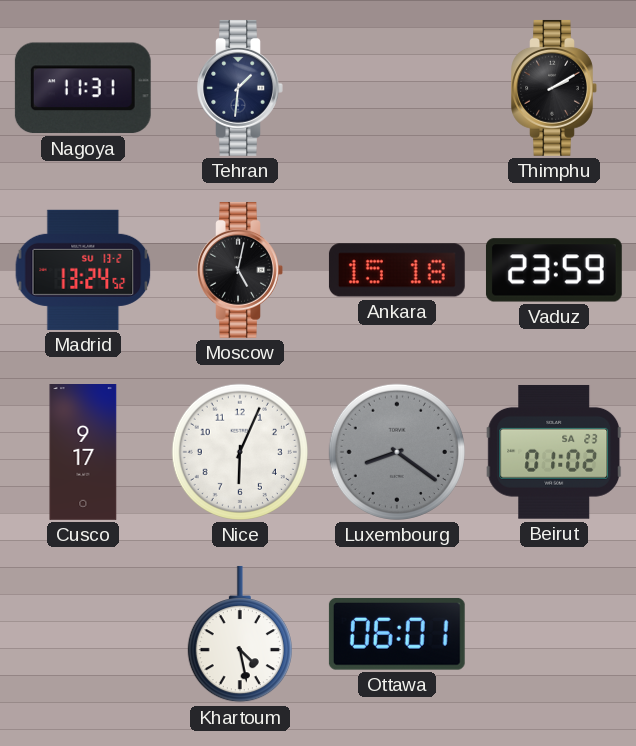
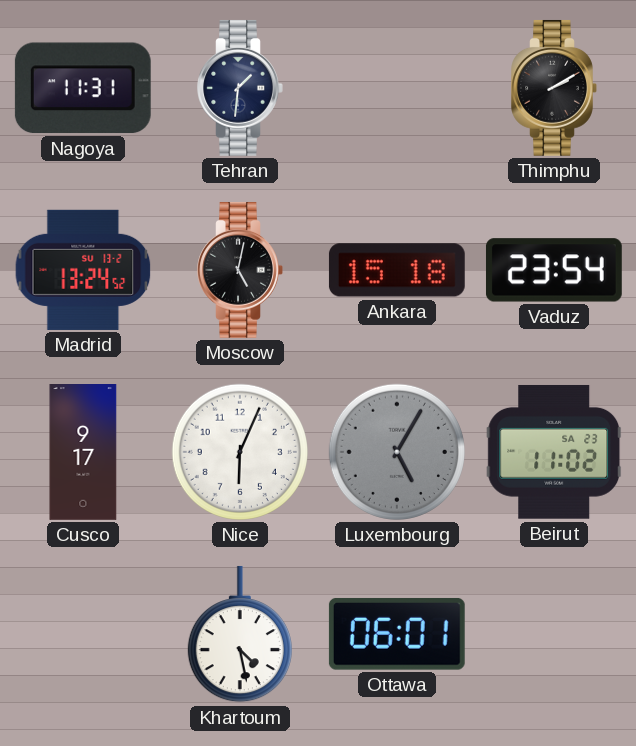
Vaduz: 23:59 -> 23:54 (554, 270)
Luxembourg: 8:21 -> 5:05 (397, 452)
Beirut: 01:02 -> 11:02 (554, 452)
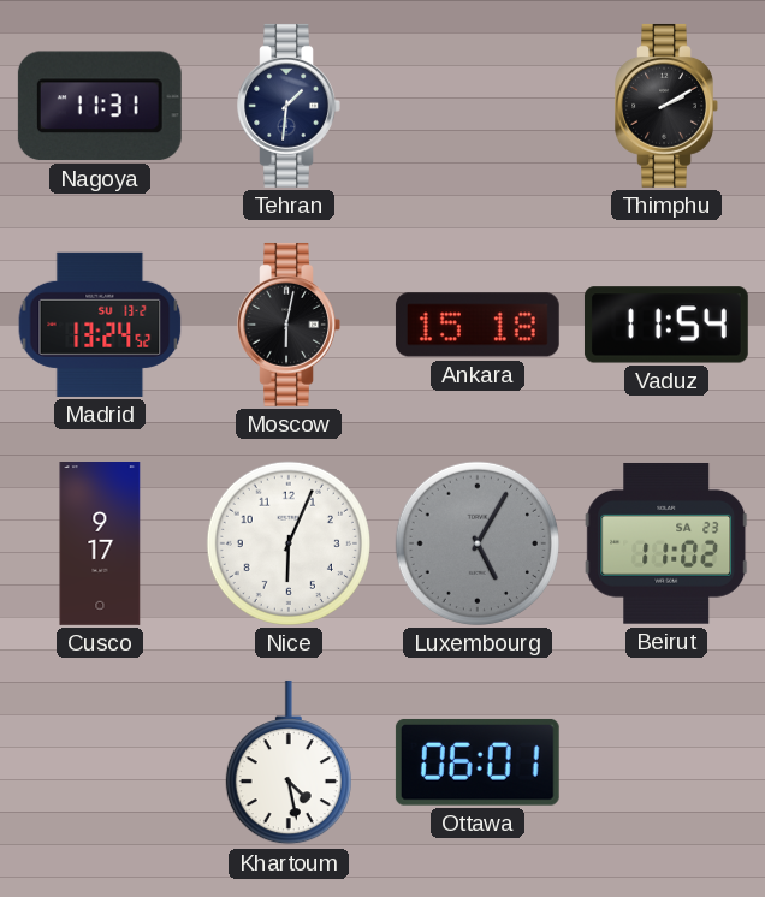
Moscow: 5:02 -> 6:02 (289, 325)
Vaduz: 23:54 -> 11:54 (666, 325)
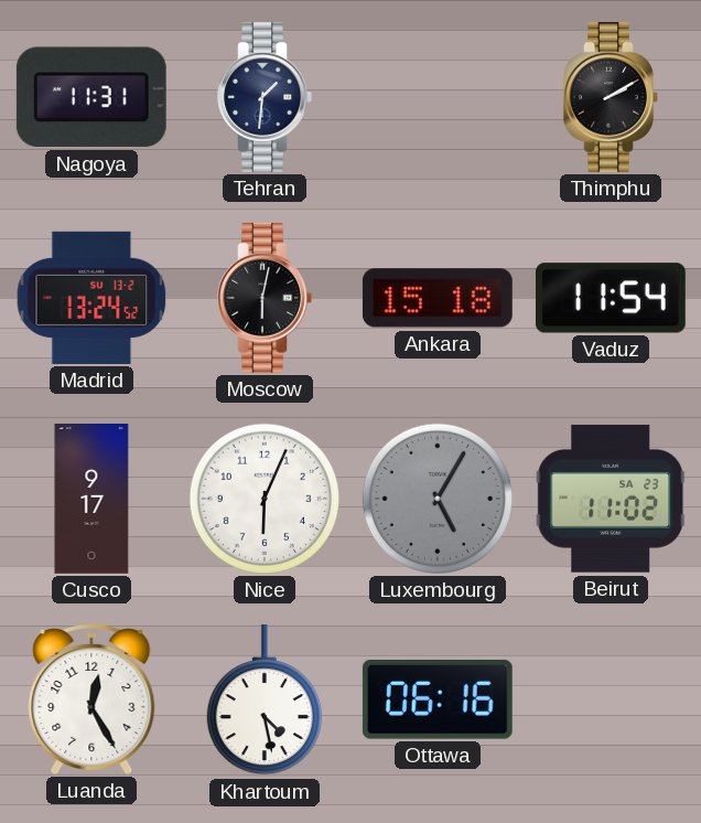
Luanda: none -> 12:25 (91, 698)
Ottawa: 06:01 -> 06:16 (438, 699)
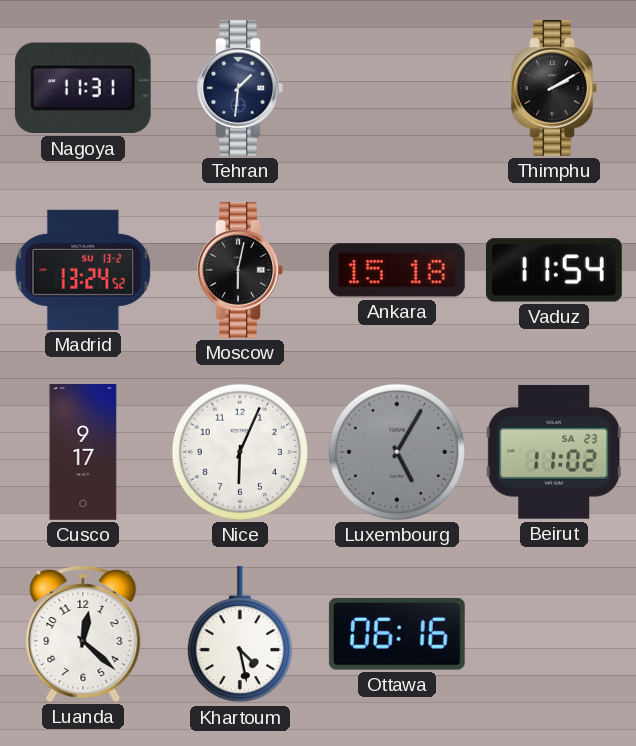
Luanda: 12:25 -> 12:22 (83, 633)
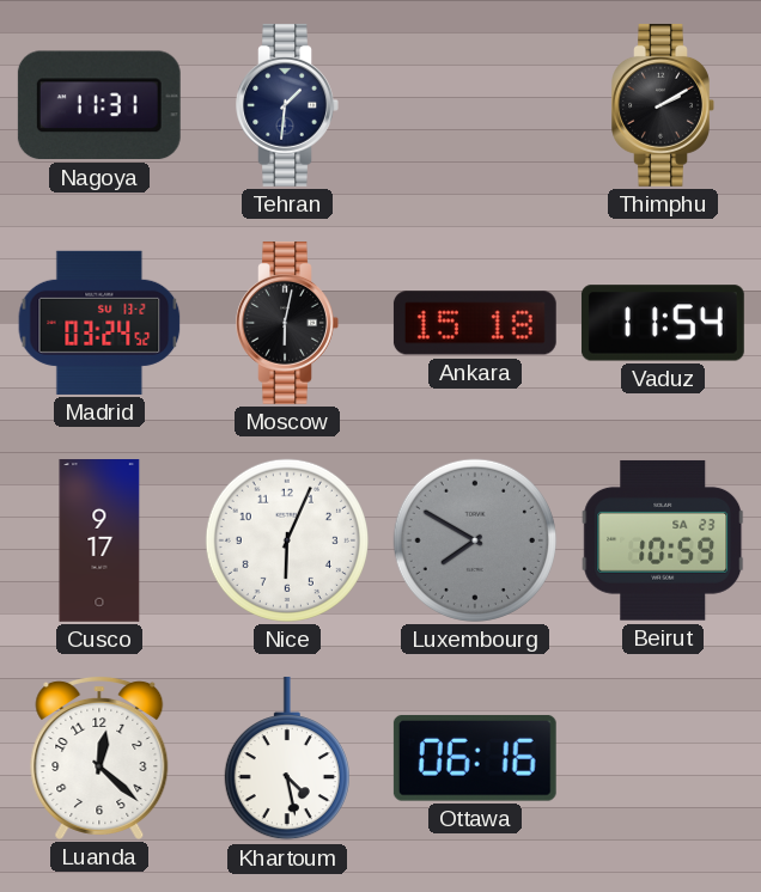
Madrid: 13:24 -> 03:24 (99, 323)
Luxembourg: 5:05 -> 7:50 (475, 540)
Beirut: 11:02 -> 10:59 (663, 540)
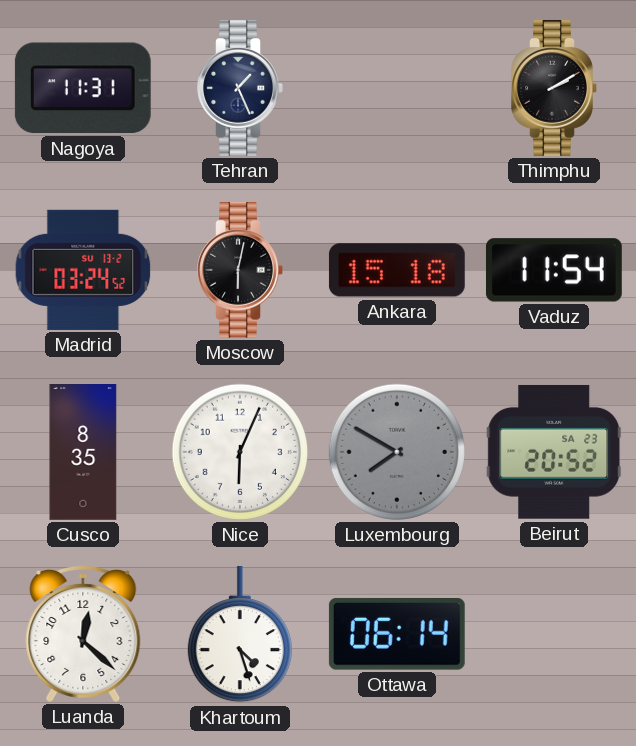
Tehran: 1:31 -> 1:26 (240, 88)
Cusco: 9:17 -> 8:35 (83, 453)
Beirut: 10:59 -> 20:52 (554, 452)
Khartoum: 4:28 -> 4:27 (240, 634)
Ottawa: 06:16 -> 06:14 (397, 634)
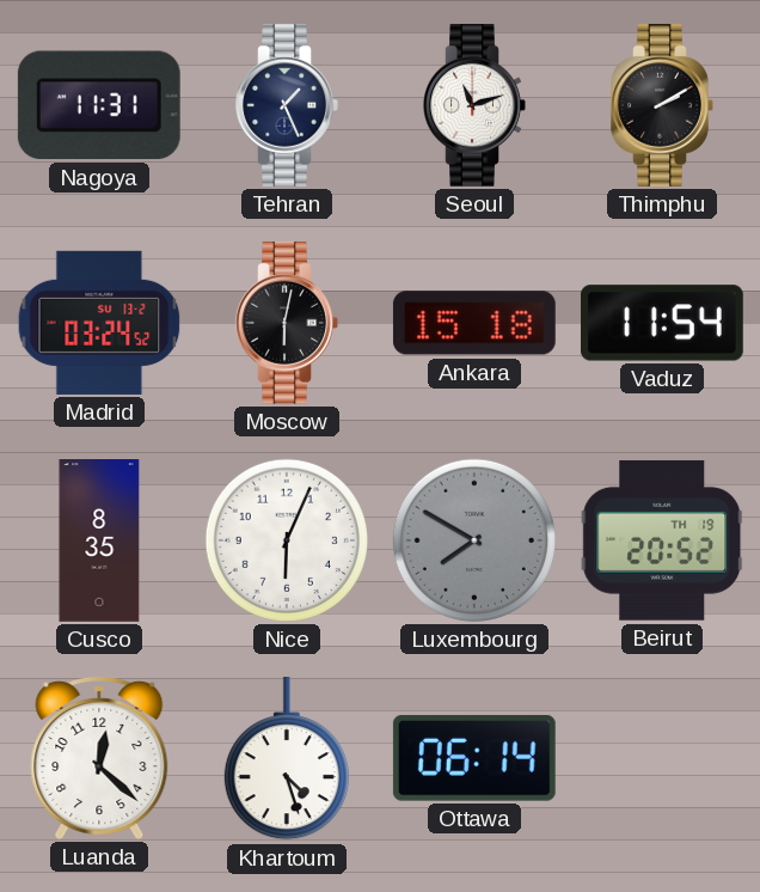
Seoul: none -> 11:12 (474, 105)
Beirut date: SA 23 -> TH 19 (662, 540)
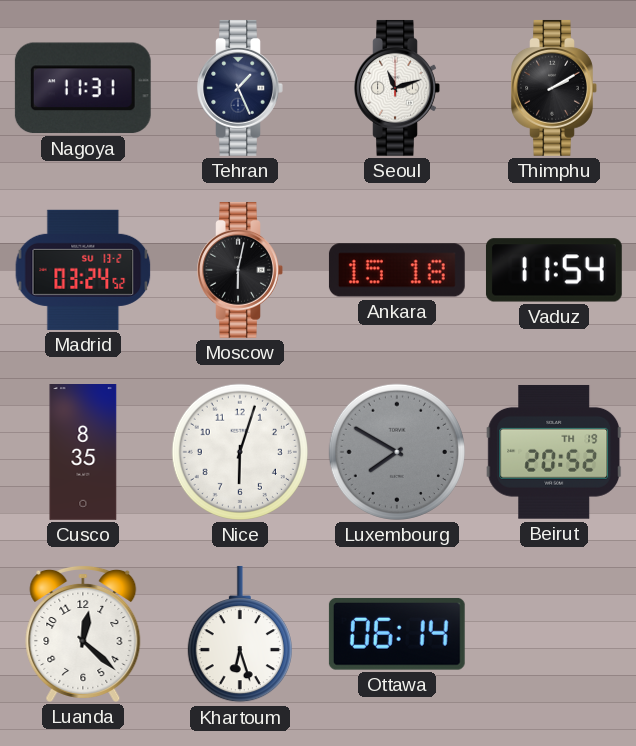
Nice: 6:04 -> 6:03 (240, 452)
Khartoum: 4:27 -> 6:27 (240, 634)
